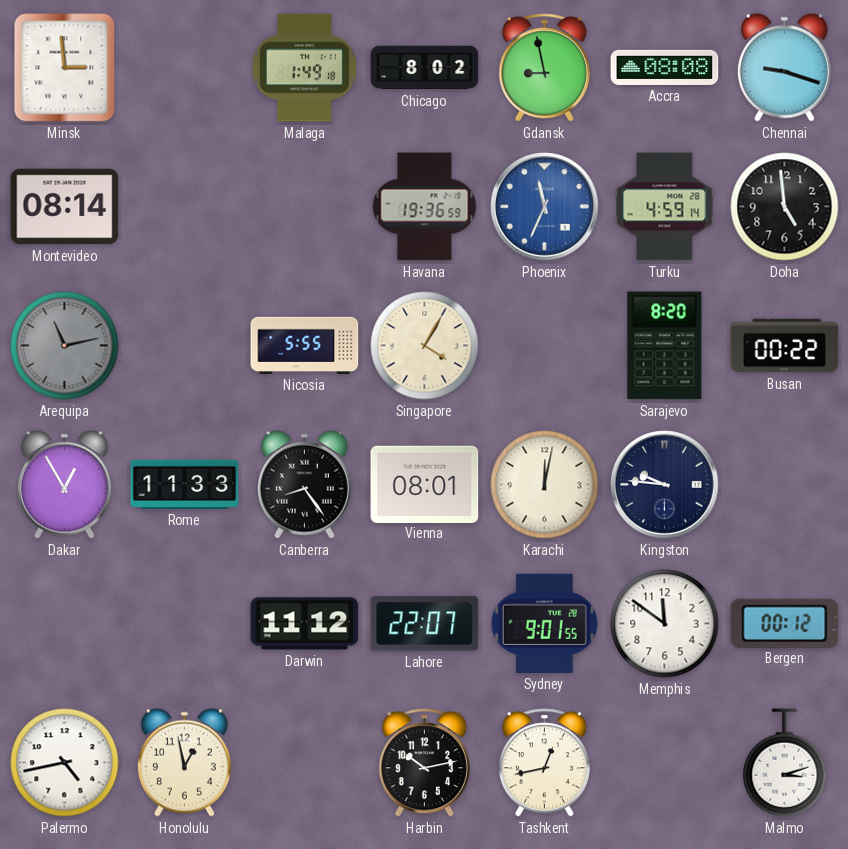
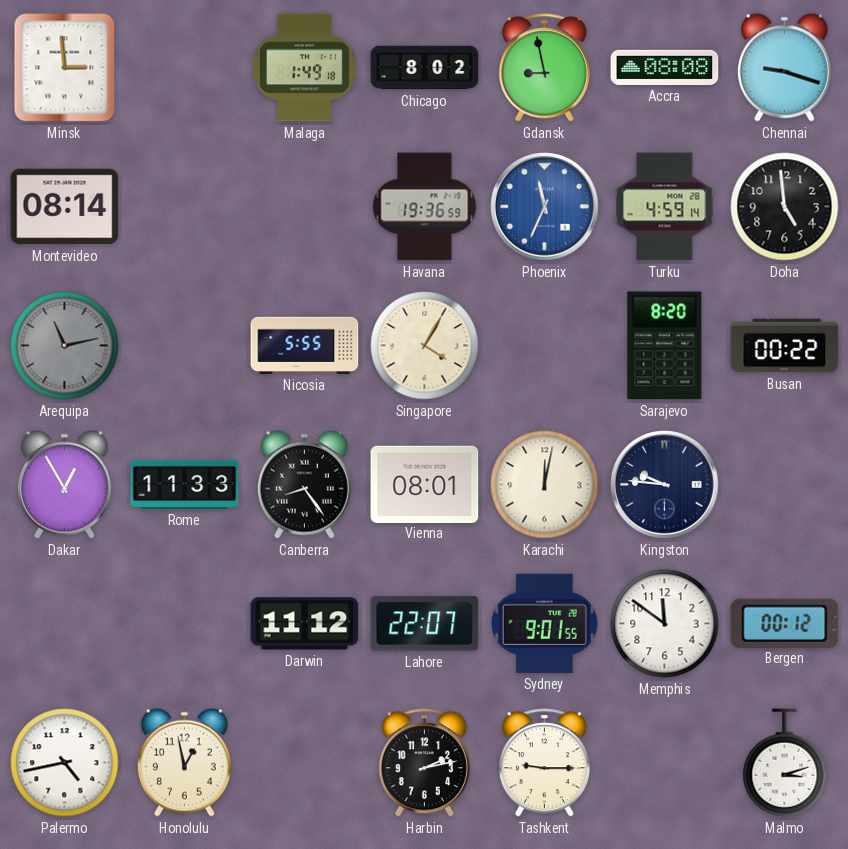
Harbin: 10:13 -> 2:13 (424, 763)
Tashkent: 12:43 -> 9:15 (544, 763)
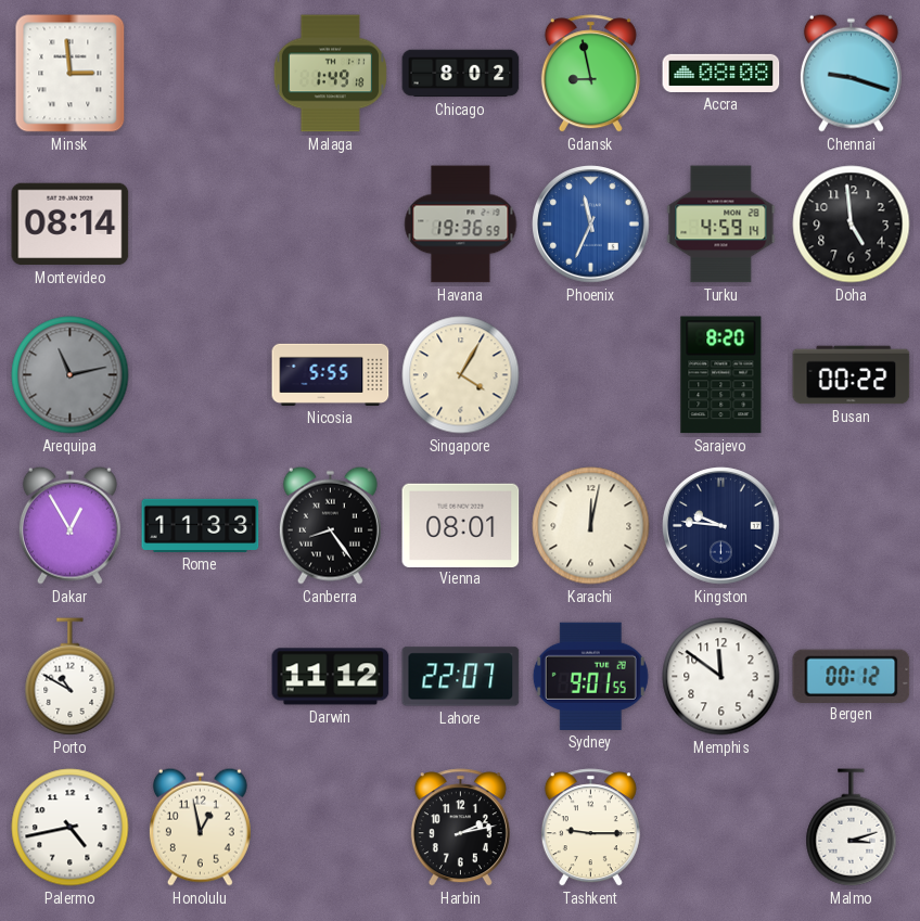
Porto: none -> 10:50 (71, 677)
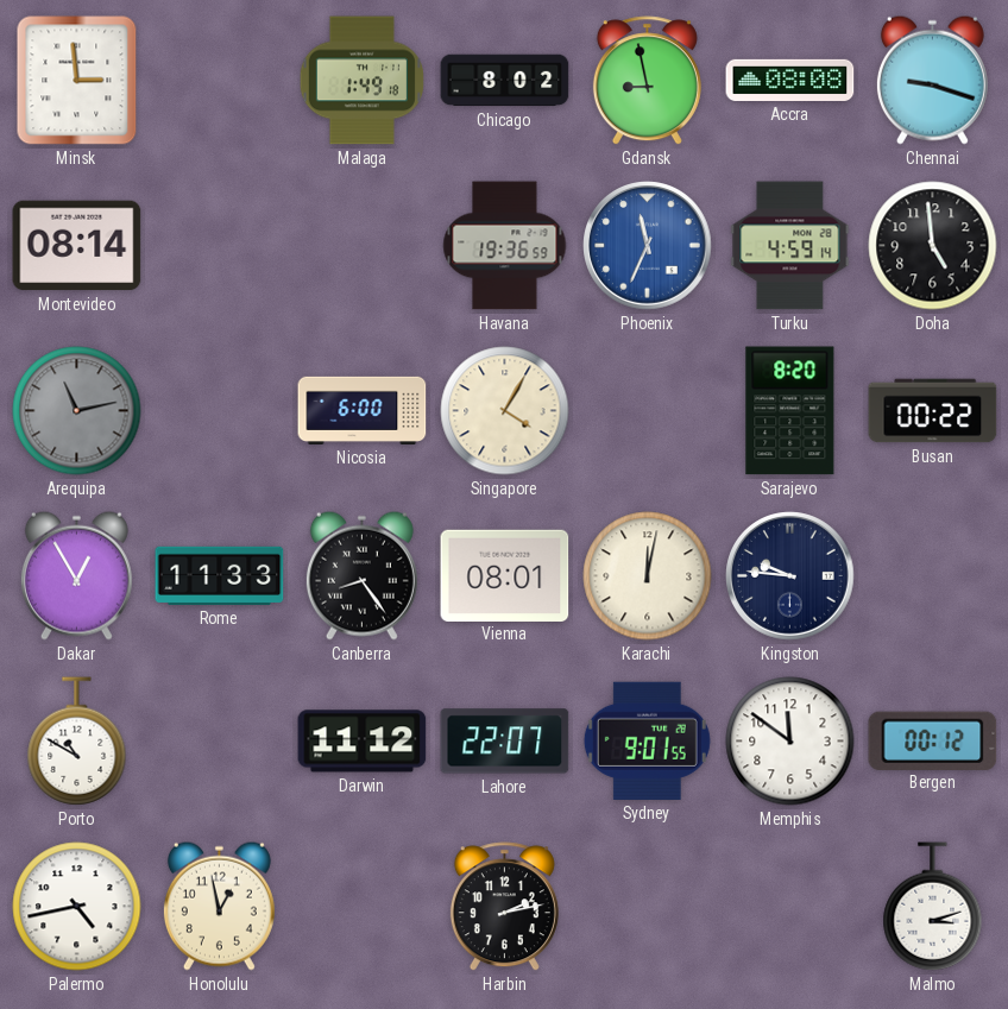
Nicosia: 5:55 -> 6:00 (363, 410)
Tashkent: 9:15 -> none (590, 828)
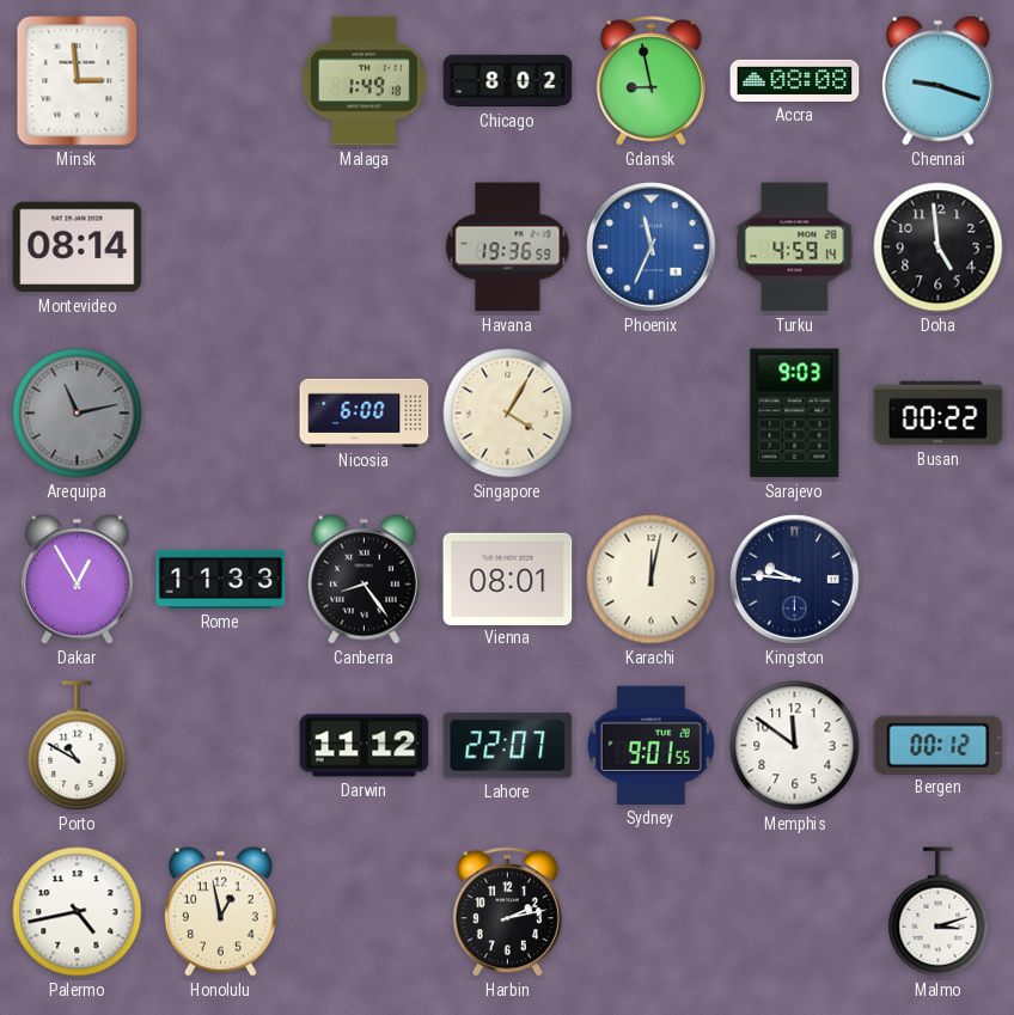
Sarajevo: 8:20 -> 9:03 (795, 414)
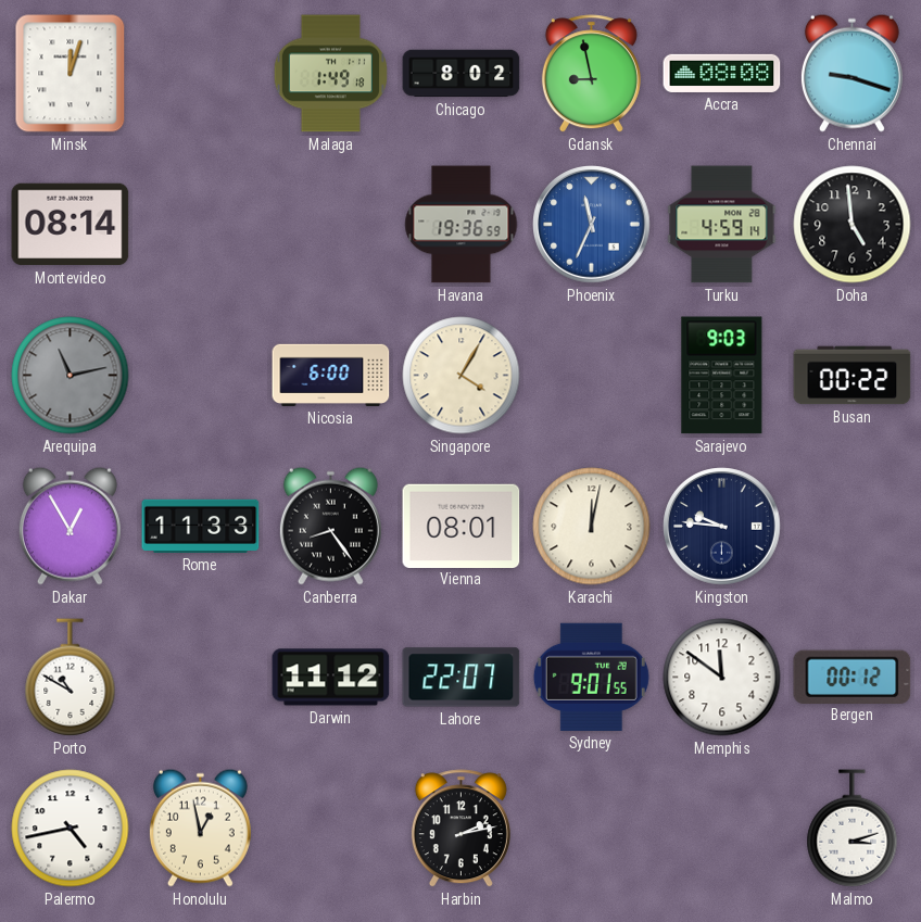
Minsk: 2:59 -> 12:03 (71, 74)
